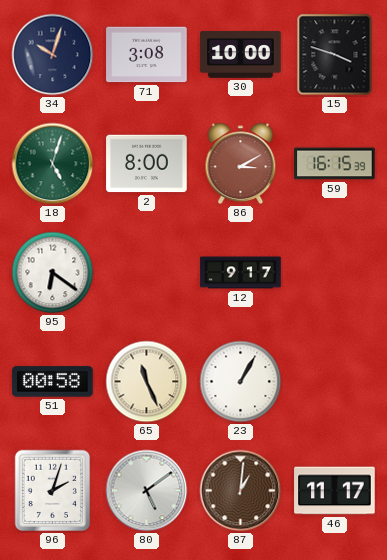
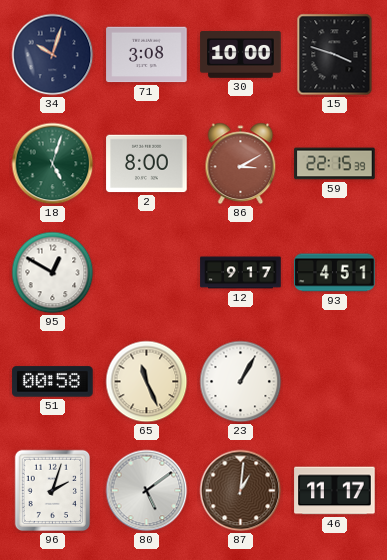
59: 16:15 -> 22:15 (335, 164)
95: 6:21 -> 12:50 (53, 273)
93: none -> 4:51 (335, 273)
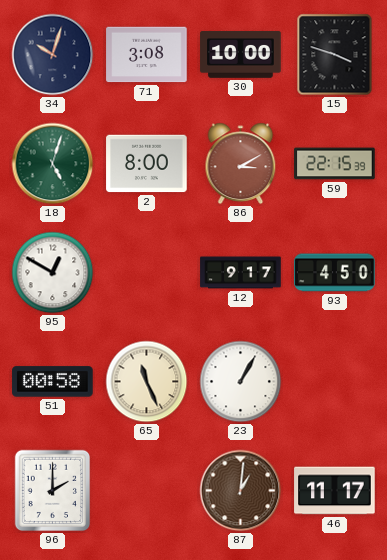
93: 4:51 -> 4:50 (335, 273)
96: 2:03 -> 2:00 (53, 491)
80: 5:09 -> none (147, 491)
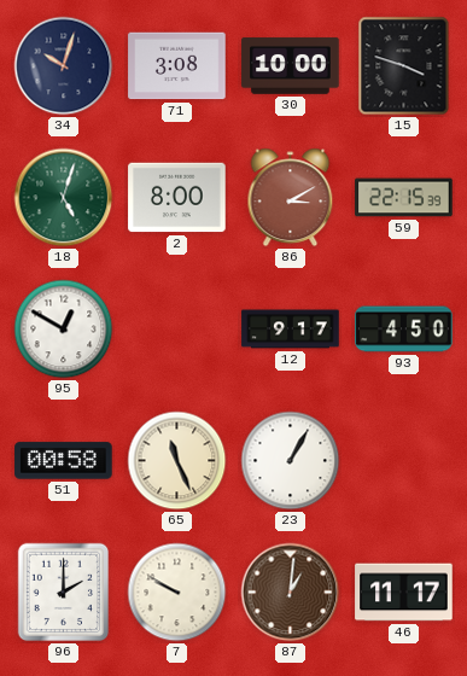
7: none -> 9:50 (177, 593)
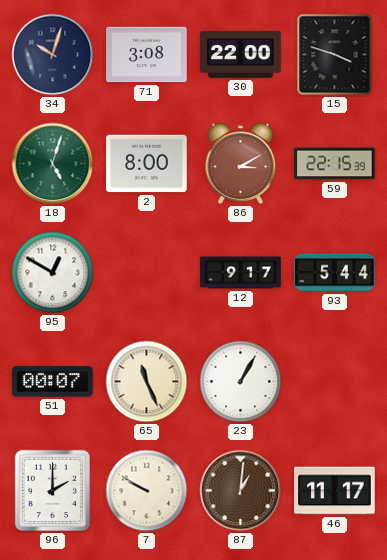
30: 10:00 -> 22:00 (241, 55)
93: 4:50 -> 5:44 (335, 273)
51: 00:58 -> 00:07 (53, 382)
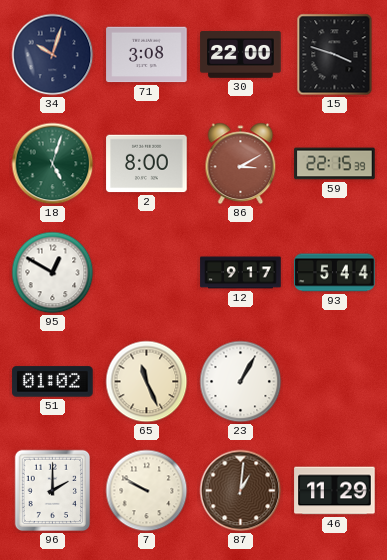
51: 00:07 -> 01:02 (53, 382)
46: 11:17 -> 11:29 (335, 491)
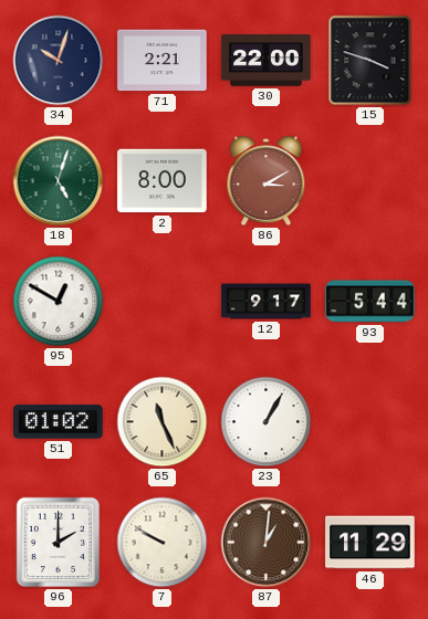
71: 3:08 -> 2:21 (163, 61)
59: 22:15 -> none (335, 164)
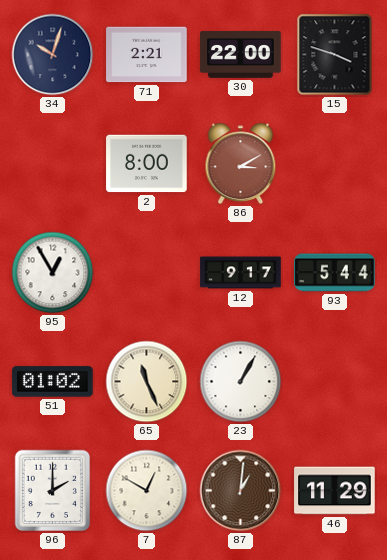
18: 5:03 -> none (59, 181)
95: 12:50 -> 12:55 (53, 273)
7: 9:50 -> 12:50 (147, 491)
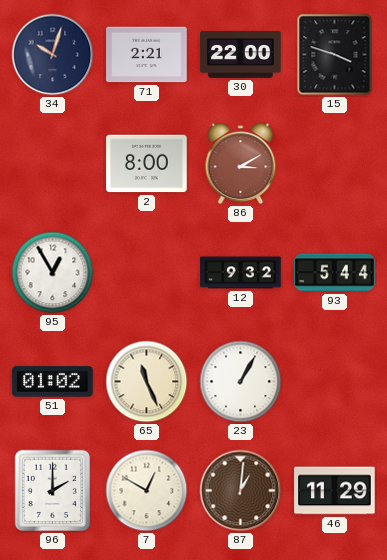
12: 9:17 -> 9:32 (241, 273)
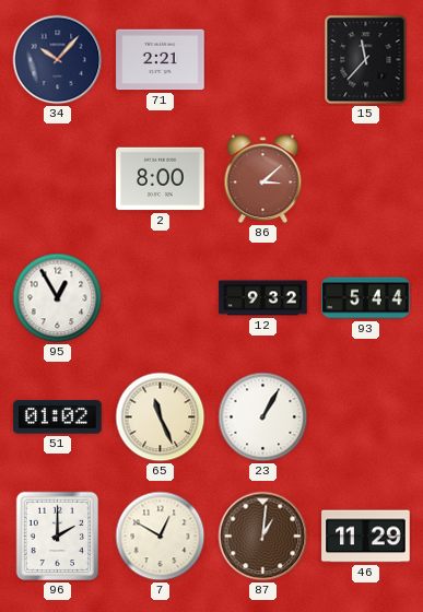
34: 10:03 -> 10:07 (58, 60)
30: 22:00 -> none (241, 55)
15: 3:48 -> 11:37 (366, 60)
86: 3:10 -> 3:08 (263, 179)
